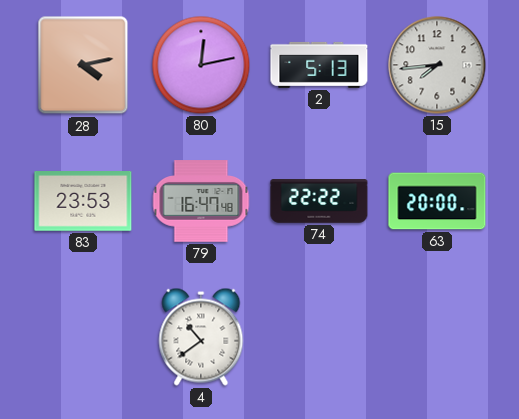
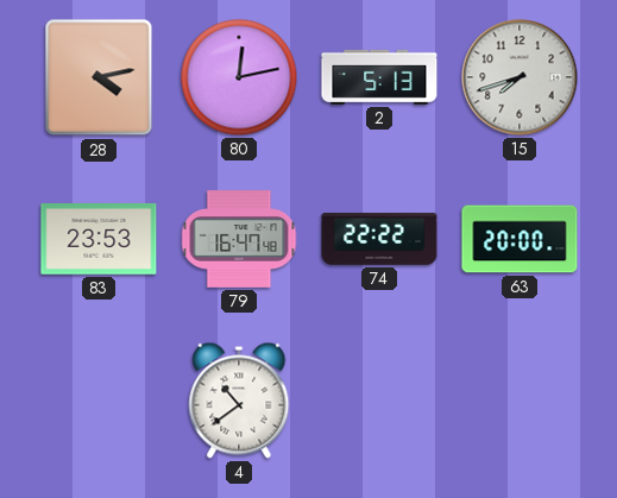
15: 7:44 -> 7:42 (520, 77)
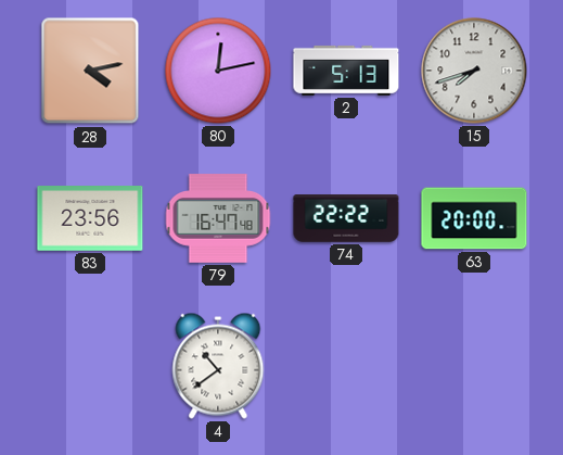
83: 23:53 -> 23:56 (90, 219)
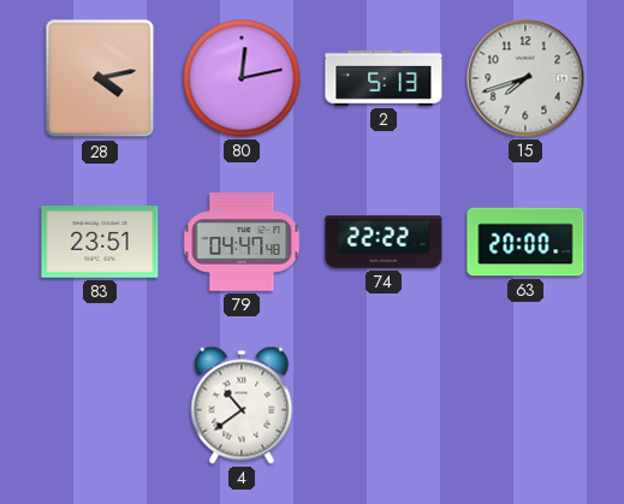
83: 23:56 -> 23:51 (100, 243)
79: 16:47 -> 04:47 (242, 242)
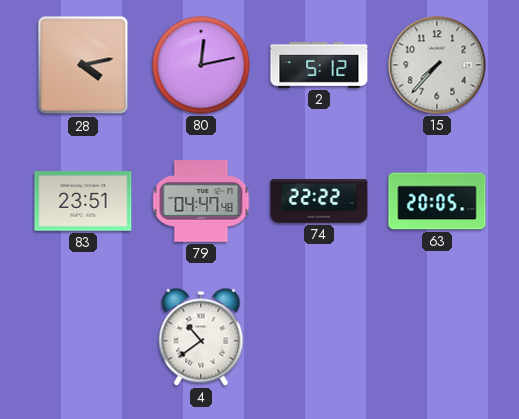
2: 5:13 -> 5:12 (319, 65)
15: 7:42 -> 7:37 (437, 65)
63: 20:00 -> 20:05 (437, 201)
